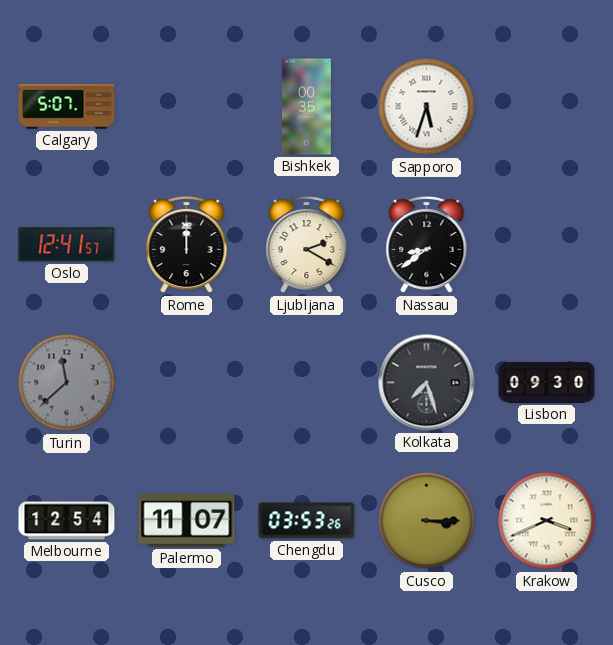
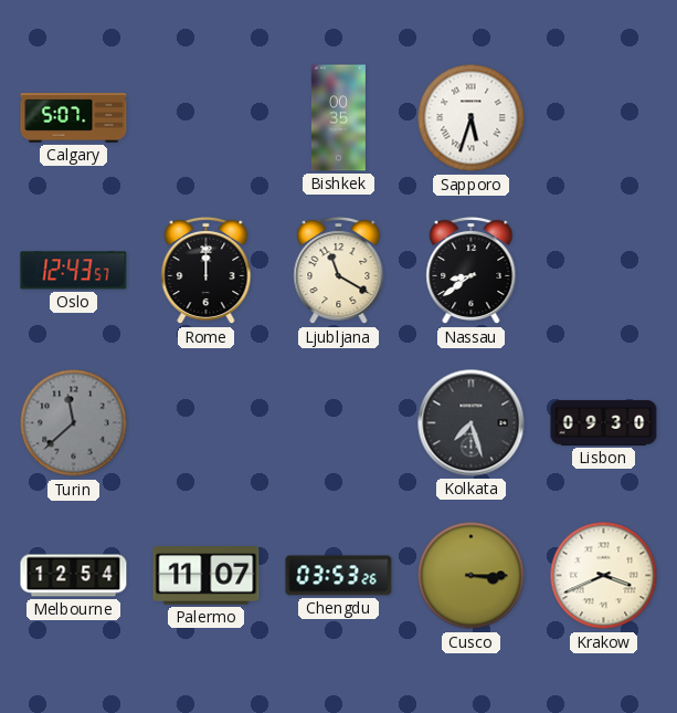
Oslo: 12:41 -> 12:43 (74, 271)
Ljubljana: 2:20 -> 11:20 (339, 271)
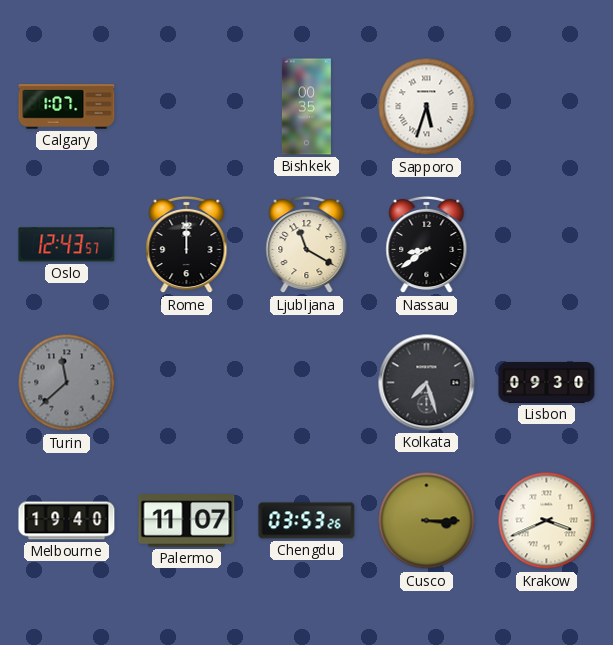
Calgary: 5:07 -> 1:07 (67, 107)
Melbourne: 12:54 -> 19:40 (67, 521)
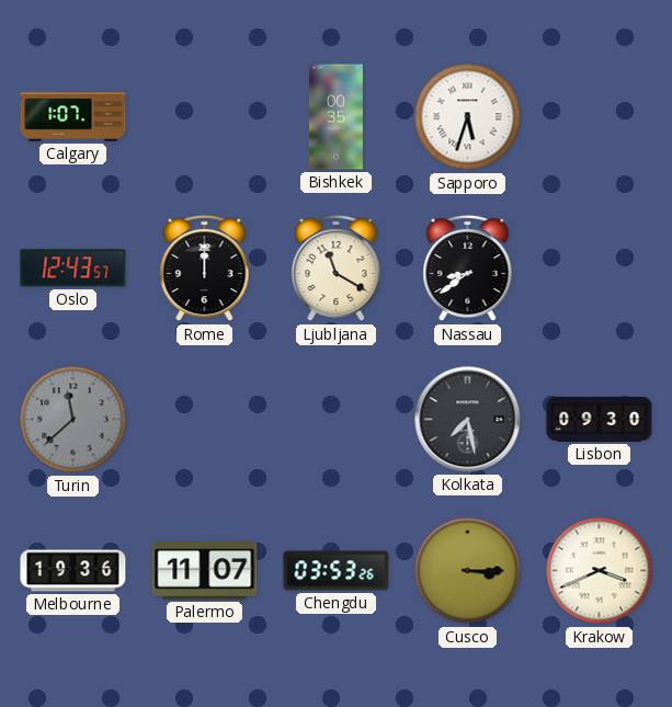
Kolkata: 7:27 -> 7:28 (468, 420)
Melbourne: 19:40 -> 19:36 (73, 571)
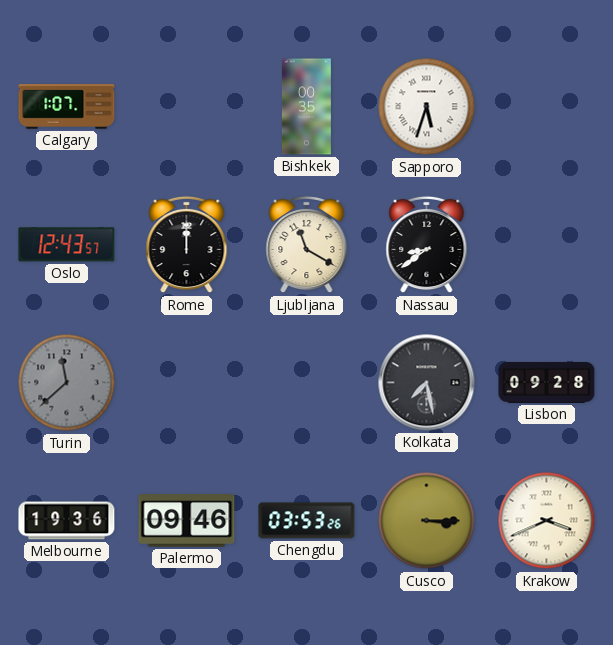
Lisbon: 09:30 -> 09:28 (547, 382)
Palermo: 11:07 -> 09:46 (187, 521)
